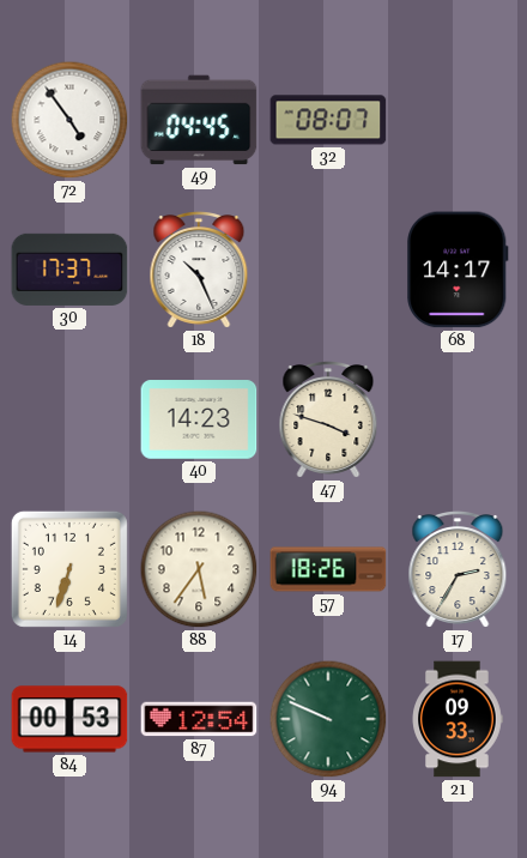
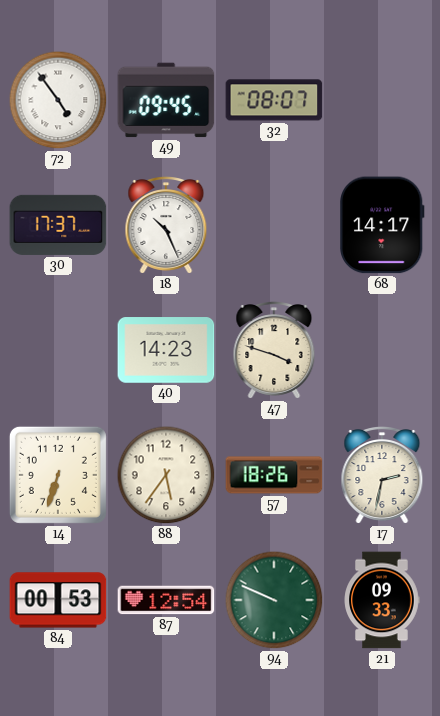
49: 04:45 -> 09:45 (166, 100)
17: 2:35 -> 2:32 (382, 476)
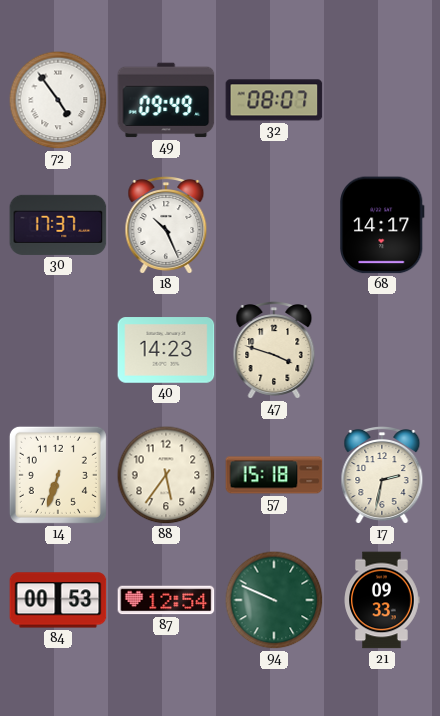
49: 09:45 -> 09:49 (166, 100)
57: 18:26 -> 15:18 (274, 475)
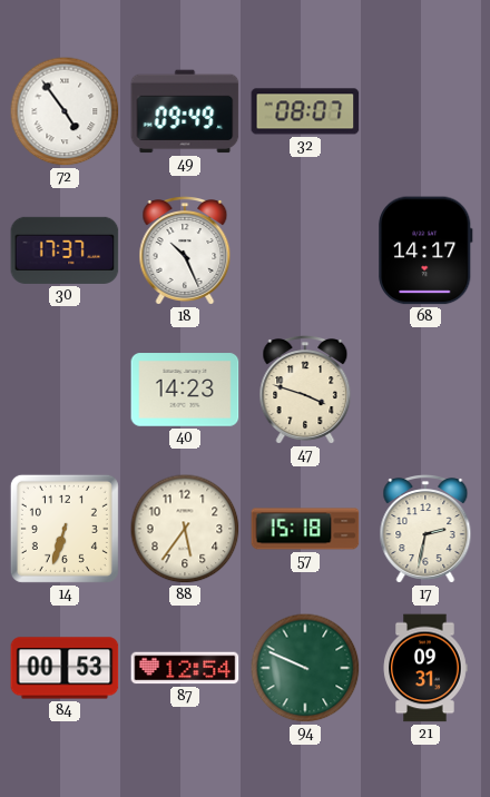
21: 09:33 -> 09:31 (425, 668)
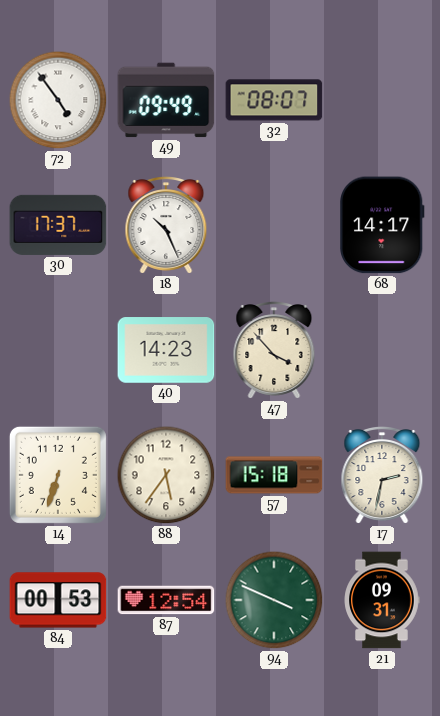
47: 3:48 -> 3:53 (274, 351)
94: 9:49 -> 3:49 (274, 600)
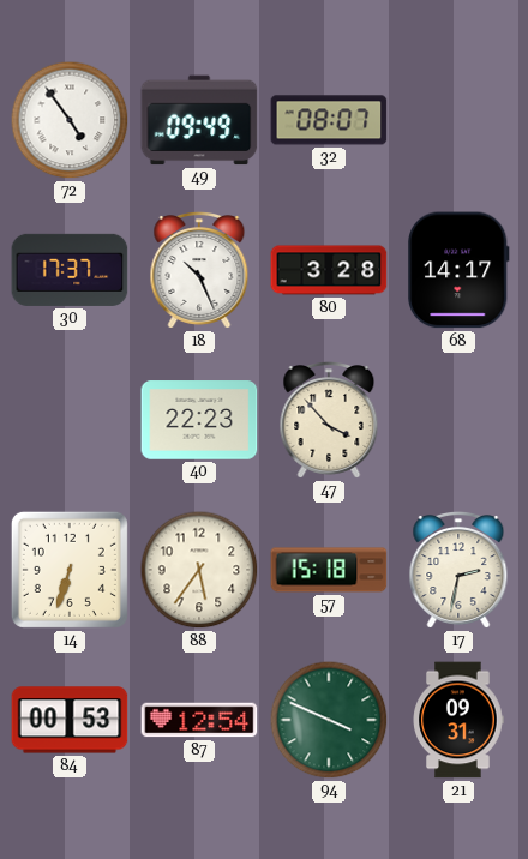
80: none -> 3:28 (329, 270)
40: 14:23 -> 22:23 (199, 420)
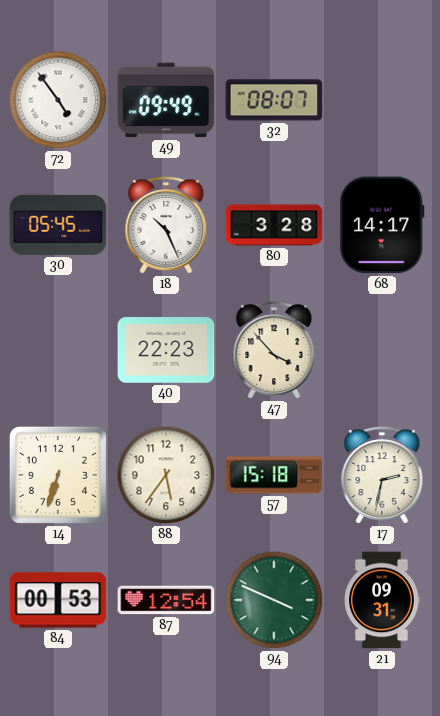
30: 17:37 -> 05:45 (58, 225)
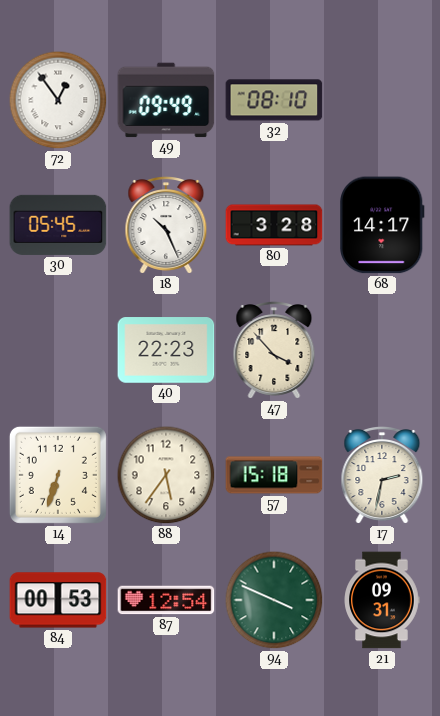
72: 4:54 -> 12:54 (58, 100)
32: 08:07 -> 08:10 (274, 100)
